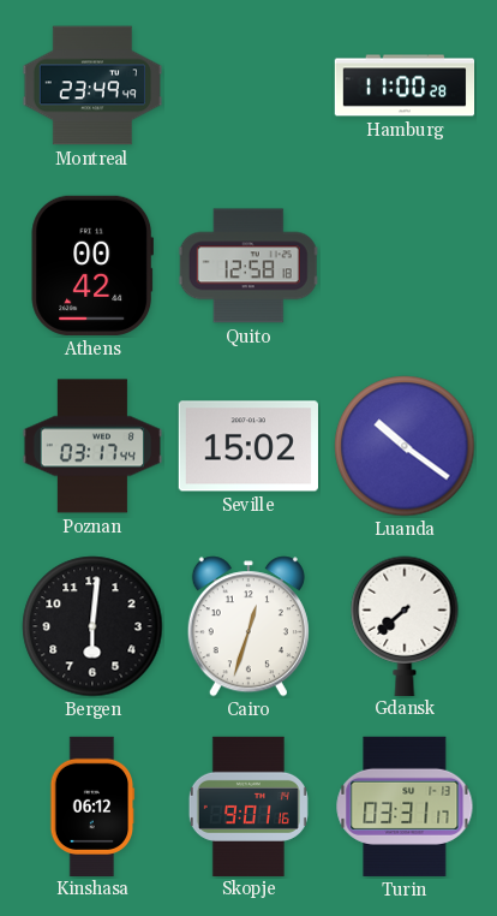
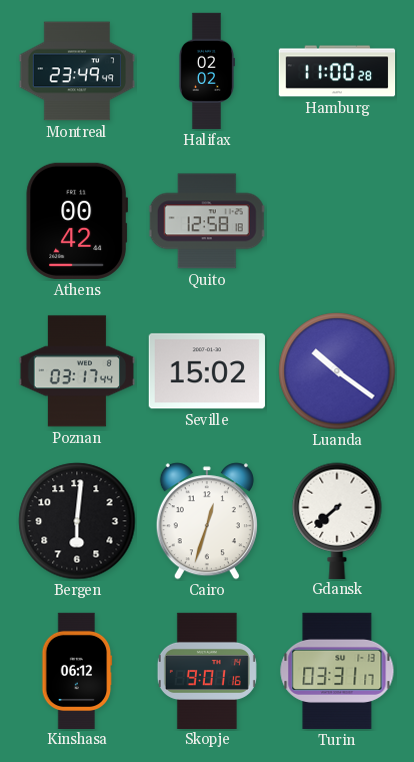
Halifax: none -> 02:02 (206, 71)
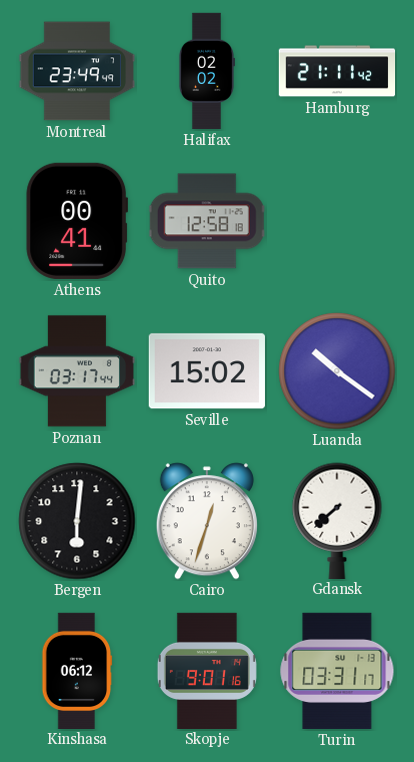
Hamburg: 11:00 -> 21:11 (337, 71)
Athens: 00:42 -> 00:41 (76, 221)
